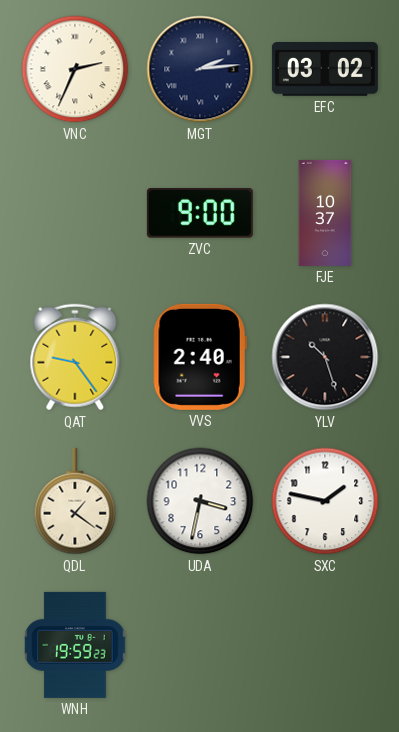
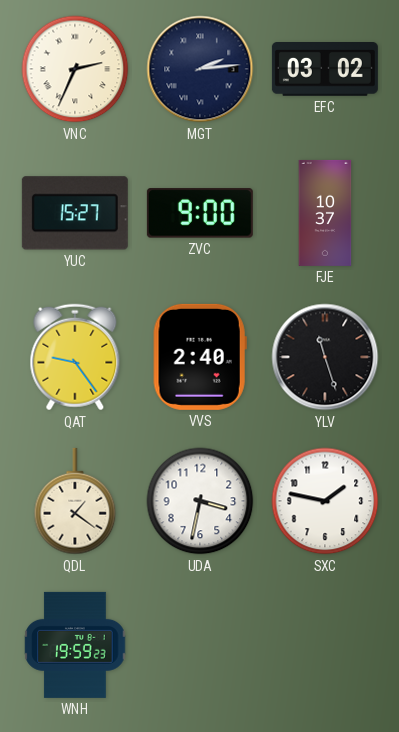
YUC: none -> 15:27 (75, 213)
YLV: 10:27 -> 11:27 (325, 357)
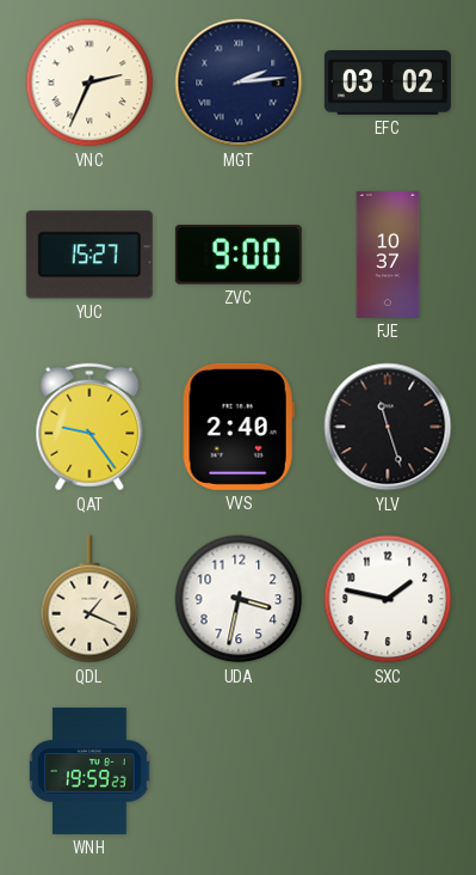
QDL: 1:21 -> 1:19 (89, 599)
